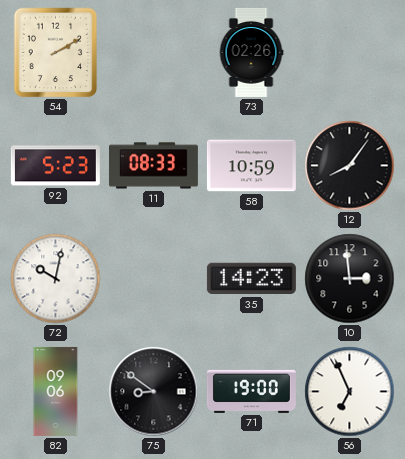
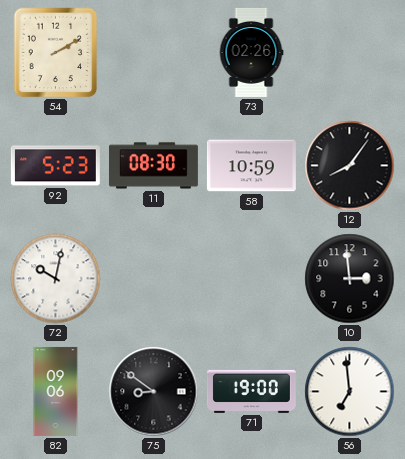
11: 08:33 -> 08:30 (153, 166)
35: 14:23 -> none (251, 279)
56: 6:56 -> 6:59 (350, 392)
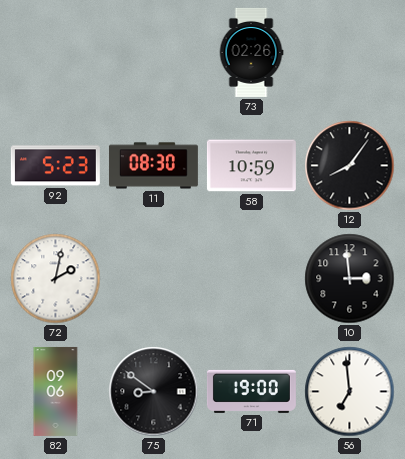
54: 2:10 -> none (56, 53)
72: 10:02 -> 2:02 (56, 279)
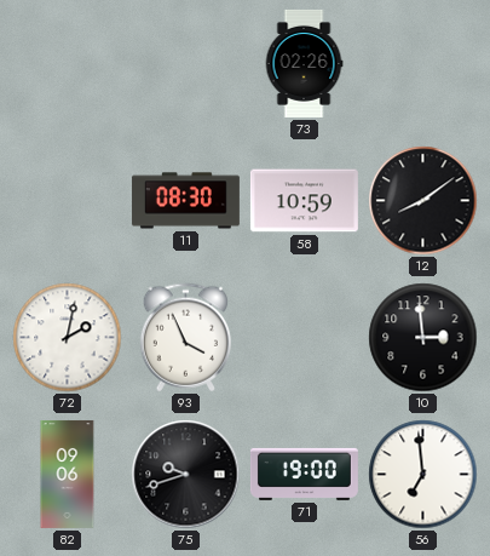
92: 5:23 -> none (55, 166)
12: 8:06 -> 8:09 (423, 201)
93: none -> 3:56 (185, 338)
75: 8:51 -> 9:42 (186, 475)
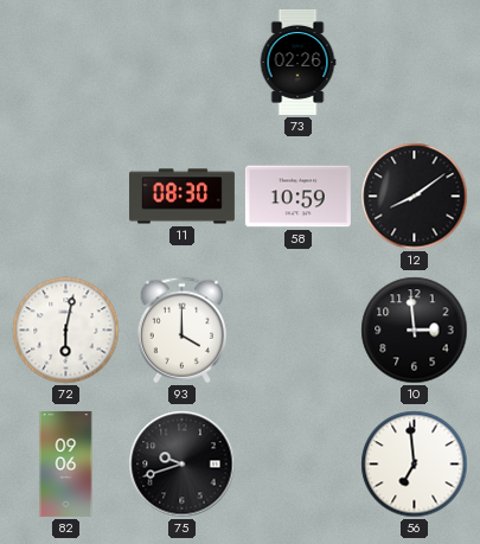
72: 2:02 -> 6:02 (66, 331)
93: 3:56 -> 4:00 (181, 331)
71: 19:00 -> none (304, 474)
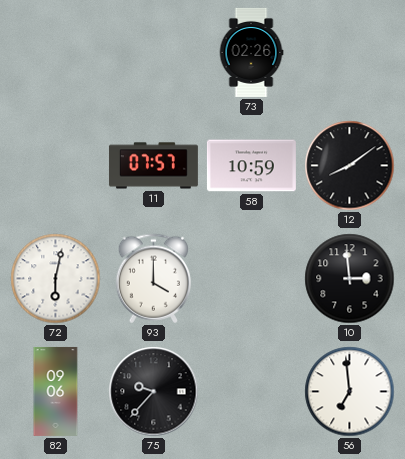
11: 08:30 -> 07:57 (153, 166)
75: 9:42 -> 9:37 (154, 392)
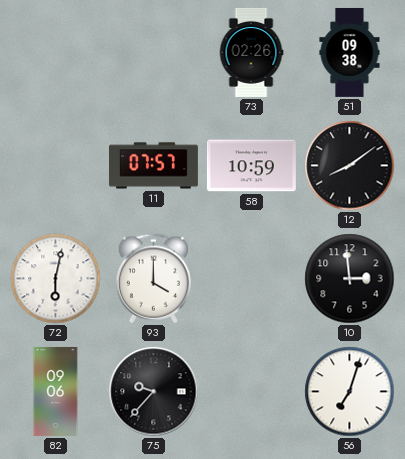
51: none -> 09:38 (350, 52)
56: 6:59 -> 7:03 (350, 392)
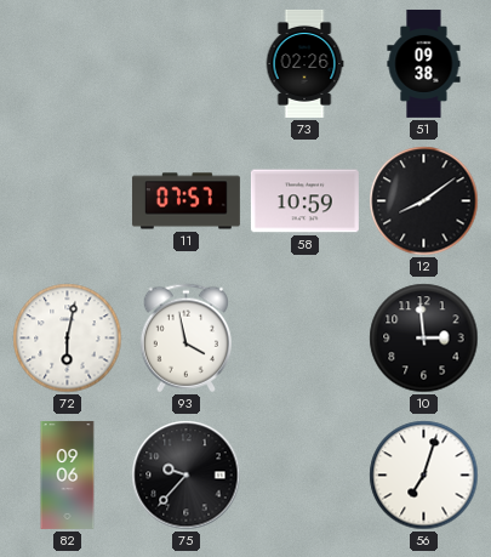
93: 4:00 -> 3:58 (185, 339)
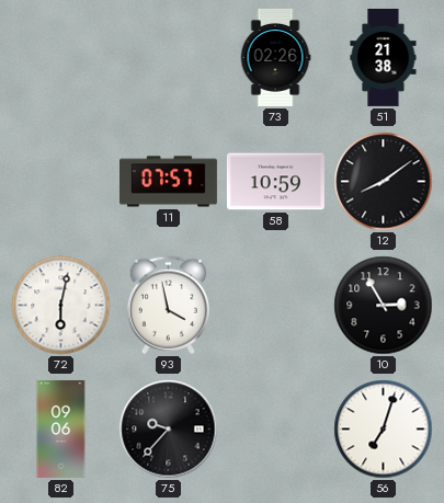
51: 09:38 -> 21:38 (384, 57)
10: 2:59 -> 2:55 (384, 306)
